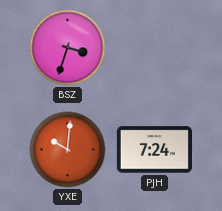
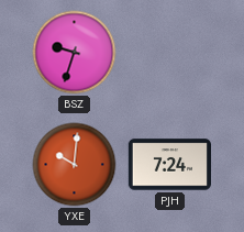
BSZ: 3:33 -> 9:33 (75, 53)
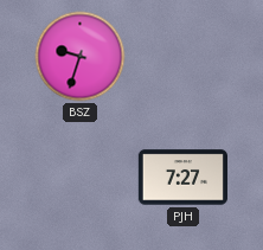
YXE: 10:01 -> none (75, 165)
PJH: 7:24 -> 7:27 (182, 178)
